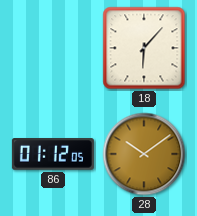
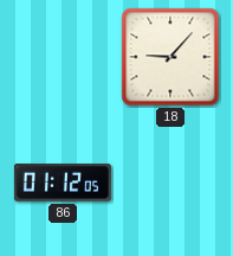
18: 6:07 -> 9:07 (170, 57)
28: 10:09 -> none (144, 154)
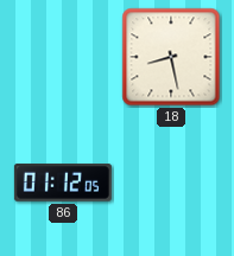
18: 9:07 -> 8:28 (171, 57)
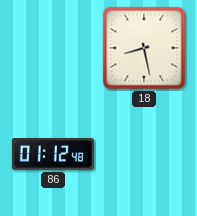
86: 01:12:05 -> 01:12:48 (53, 154)
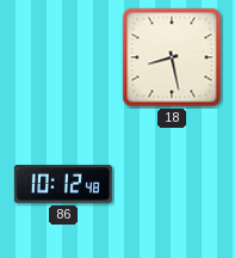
86: 01:12 -> 10:12 (63, 184)
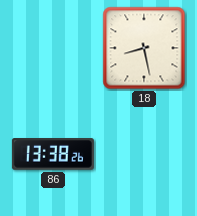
86: 10:12 -> 13:38 (53, 154)
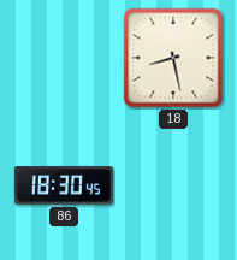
86: 13:38 -> 18:30 (64, 185)
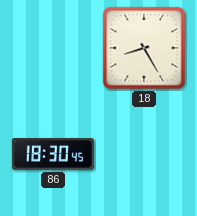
18: 8:28 -> 8:25 (144, 48)
